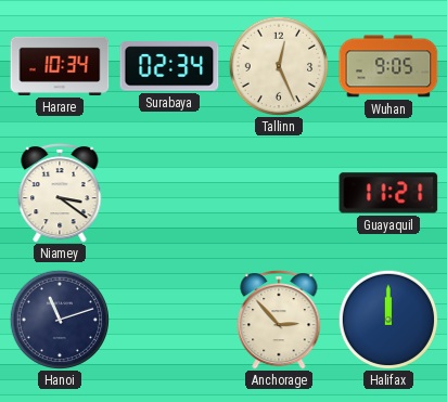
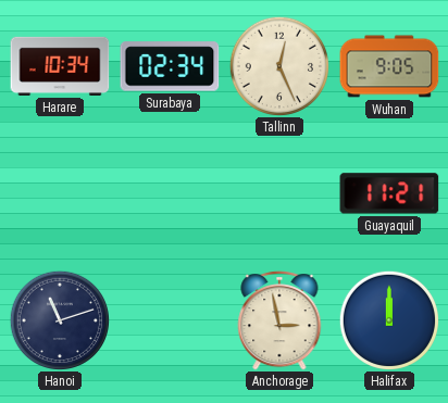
Niamey: 3:21 -> none (60, 194)
Anchorage: 2:53 -> 2:58 (279, 322)
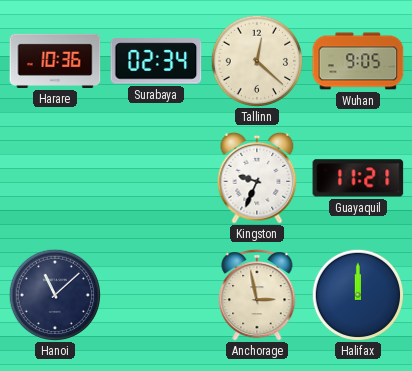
Harare: 10:34 -> 10:36 (55, 61)
Tallinn: 12:26 -> 12:22 (256, 60)
Kingston: none -> 9:34 (257, 178)
Hanoi: 11:12 -> 11:08 (54, 294)
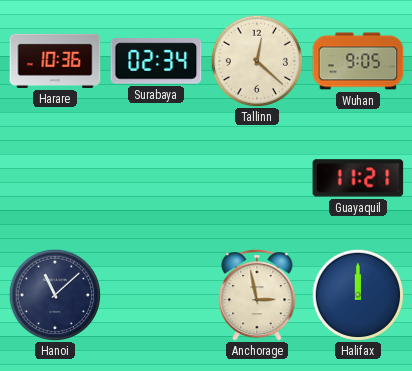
Kingston: 9:34 -> none (257, 178)
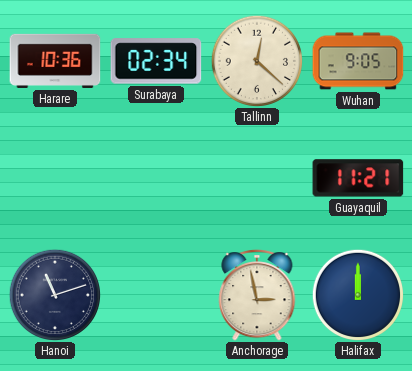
Hanoi: 11:08 -> 11:12 (54, 294)
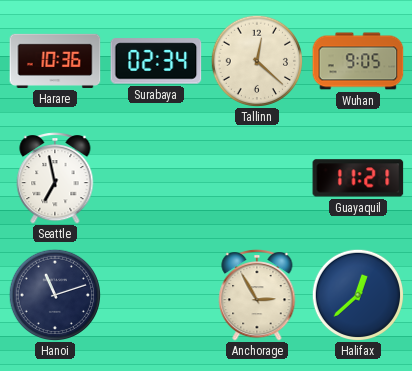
Seattle: none -> 6:58 (55, 179)
Anchorage: 2:58 -> 2:55 (257, 296)
Halifax: 12:00 -> 12:38 (357, 294)
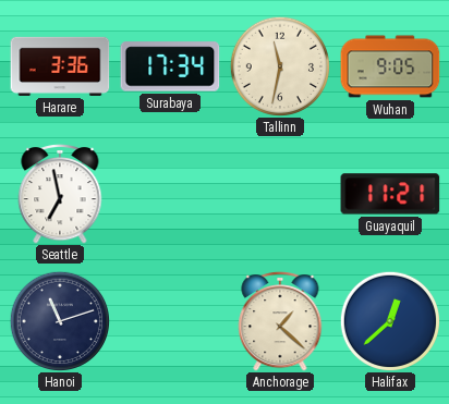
Harare: 10:36 -> 3:36 (60, 66)
Surabaya: 02:34 -> 17:34 (170, 66)
Tallinn: 12:22 -> 11:32 (279, 65)
Anchorage: 2:55 -> 1:22 (280, 322)
